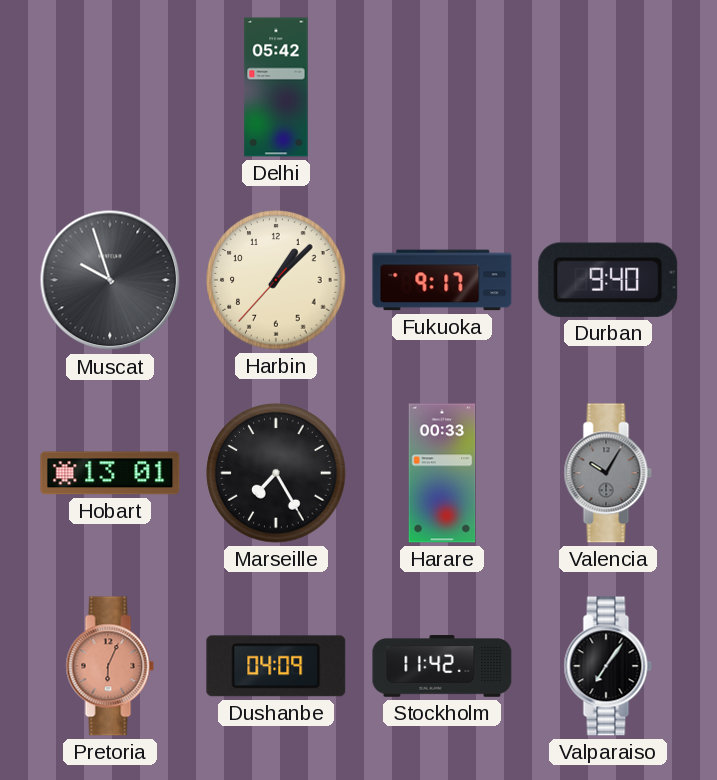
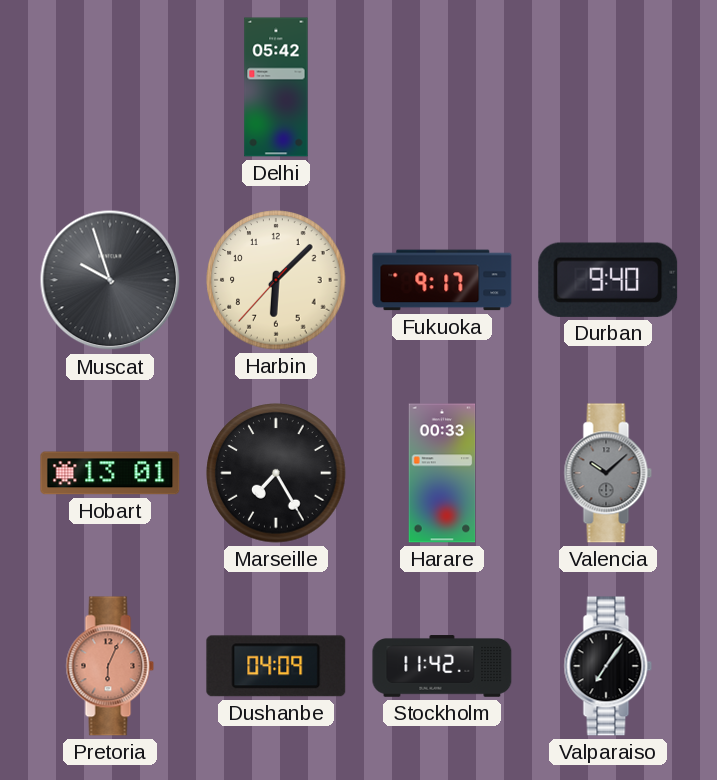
Harbin: 1:07 -> 6:07 (276, 280)
Valencia: 10:05 -> 10:08 (608, 473)
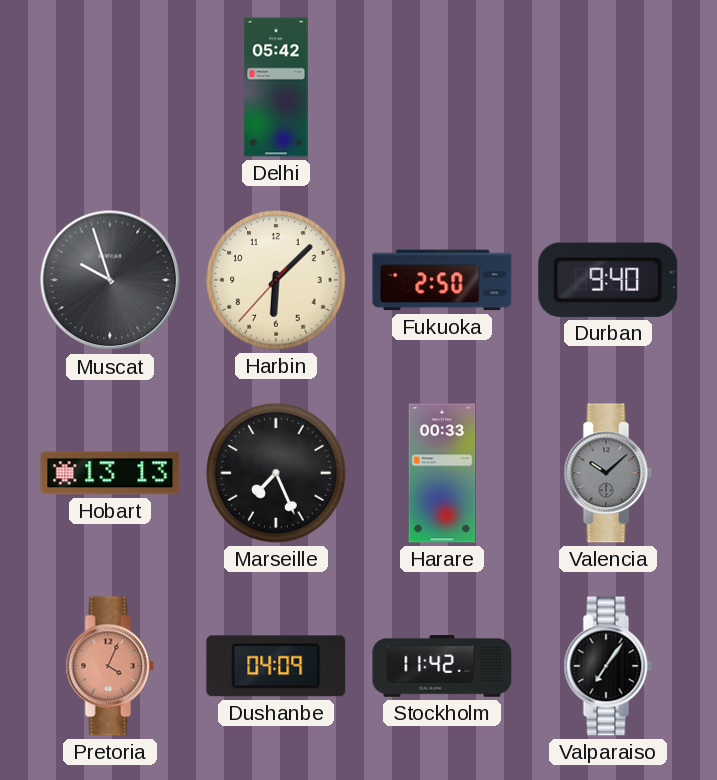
Fukuoka: 9:17 -> 2:50 (442, 280)
Hobart: 13:01 -> 13:13 (110, 473)
Marseille: 7:25 -> 7:26 (276, 473)
Pretoria: 6:04 -> 4:04 (110, 666)
